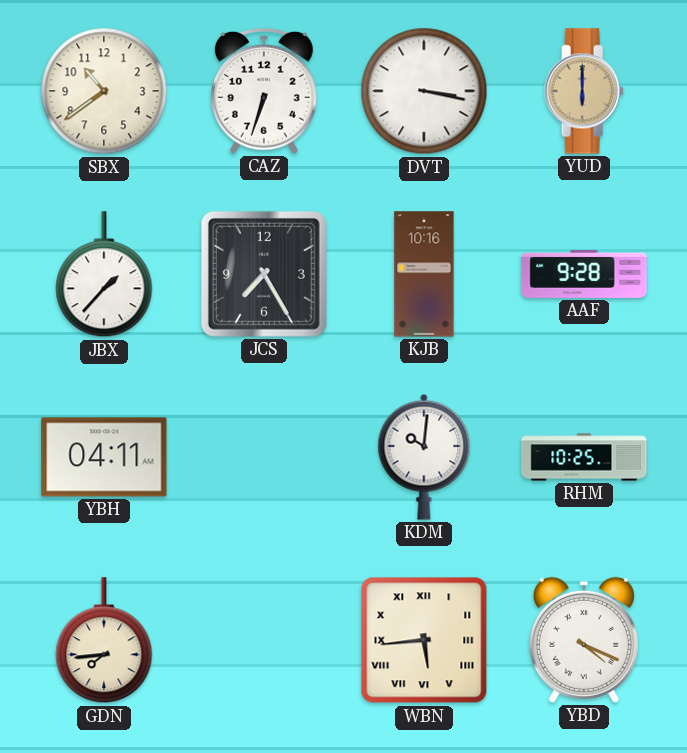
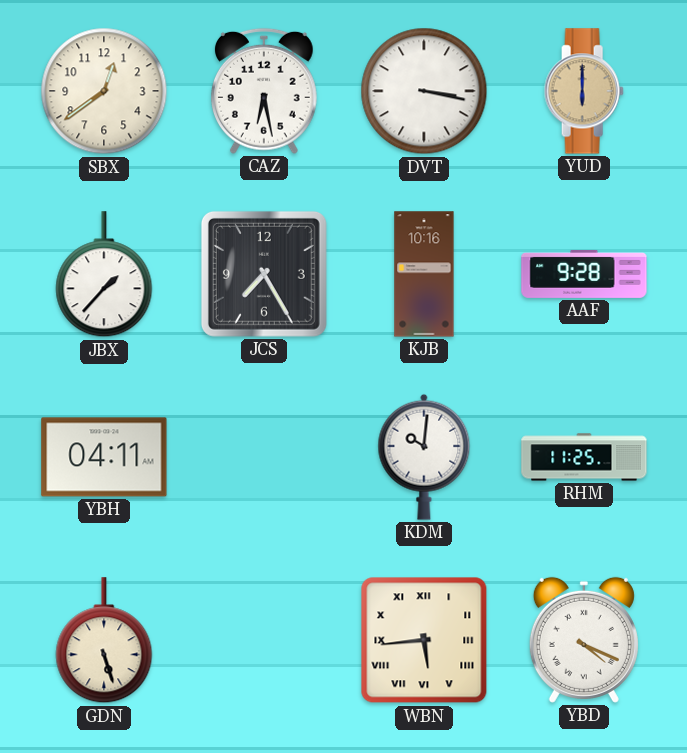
SBX: 10:39 -> 12:39 (104, 91)
CAZ: 6:33 -> 6:28 (264, 91)
RHM: 10:25 -> 11:25 (584, 457)
GDN: 7:44 -> 5:27 (104, 641)
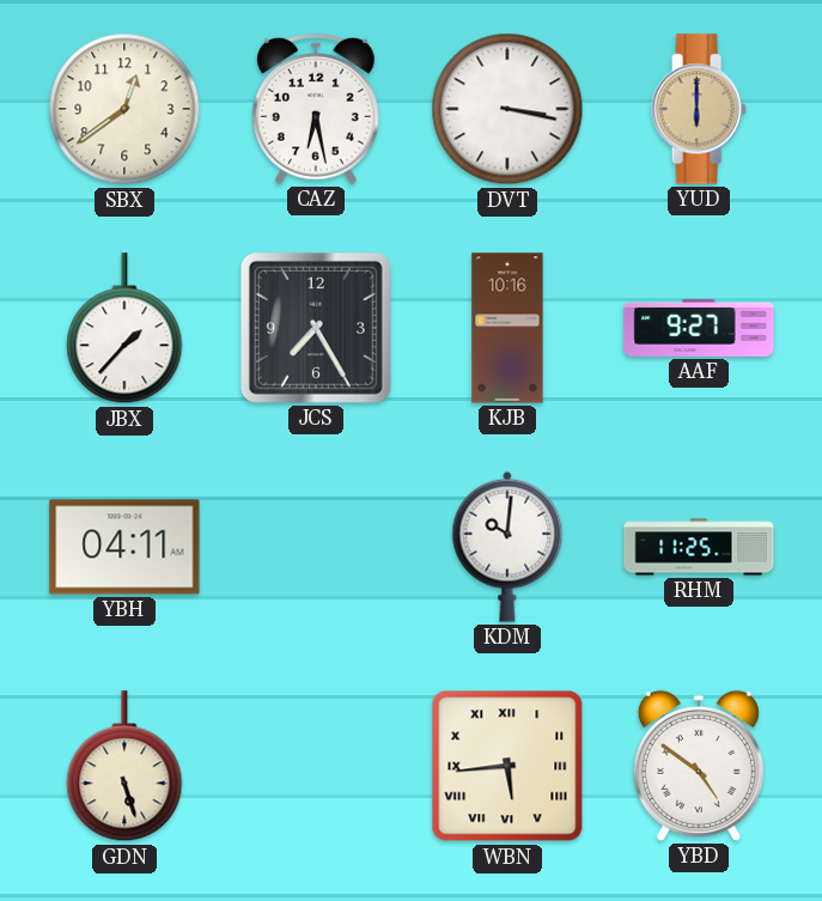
AAF: 9:28 -> 9:27 (699, 328)
YBD: 4:19 -> 4:51 (699, 766)
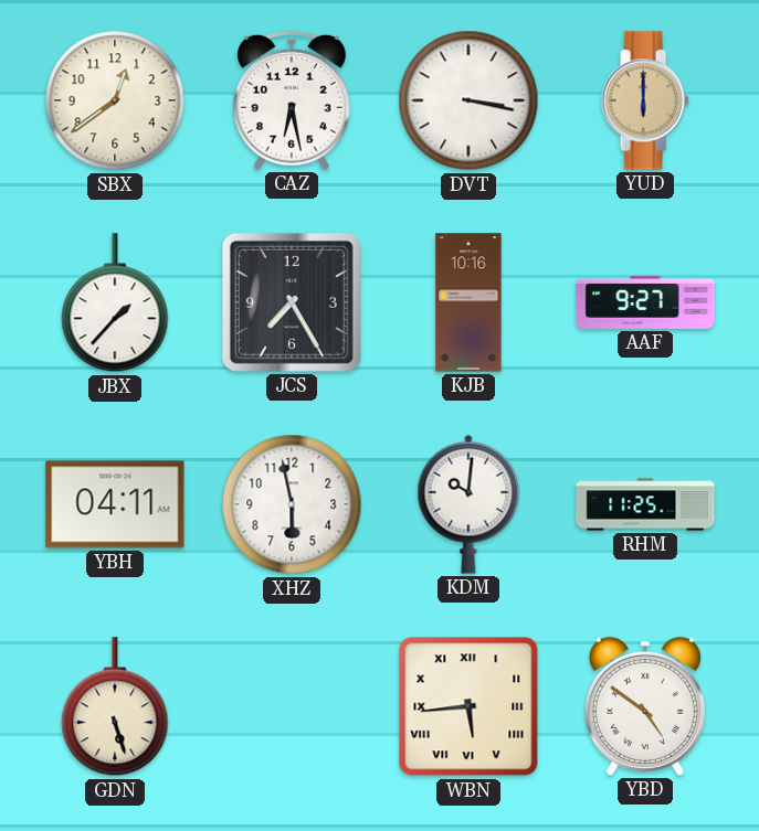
XHZ: none -> 5:58 (292, 504)
